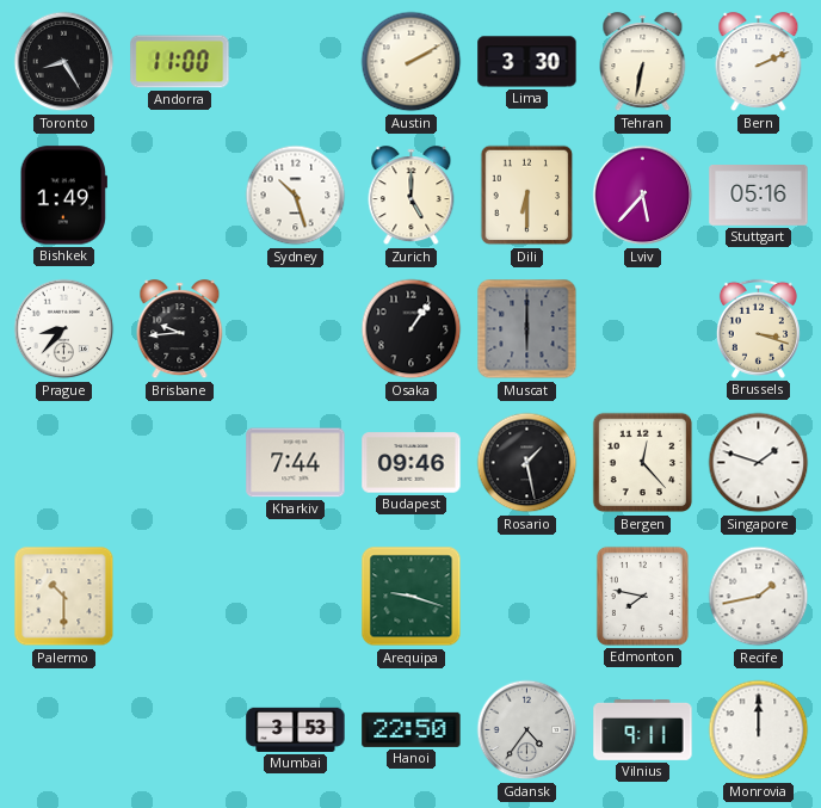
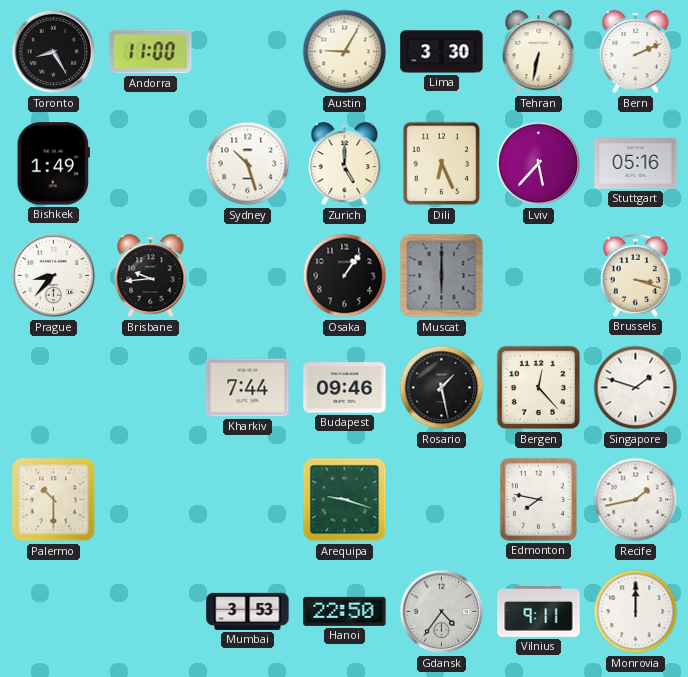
Austin: 2:10 -> 9:05 (345, 52)
Dili: 6:30 -> 6:26 (442, 164)
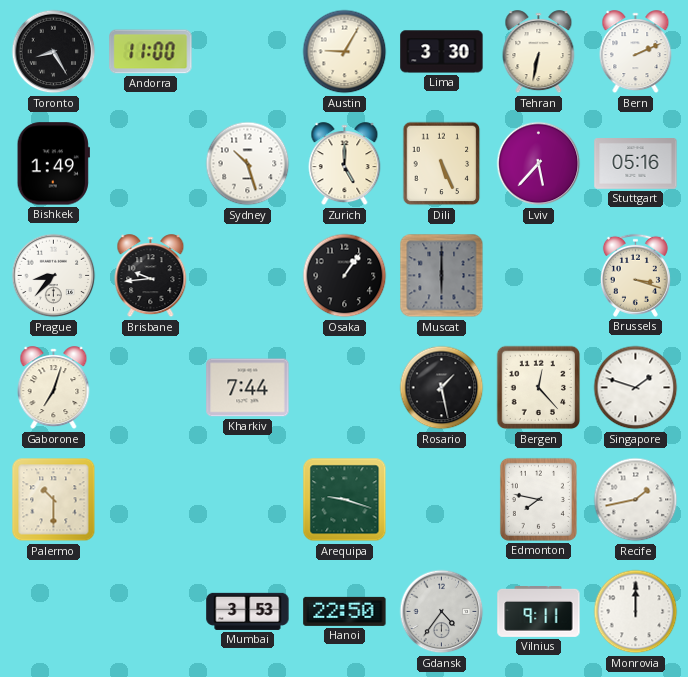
Dili: 6:26 -> 5:26 (442, 164)
Gaborone: none -> 7:03 (54, 388)
Budapest: 09:46 -> none (345, 388)
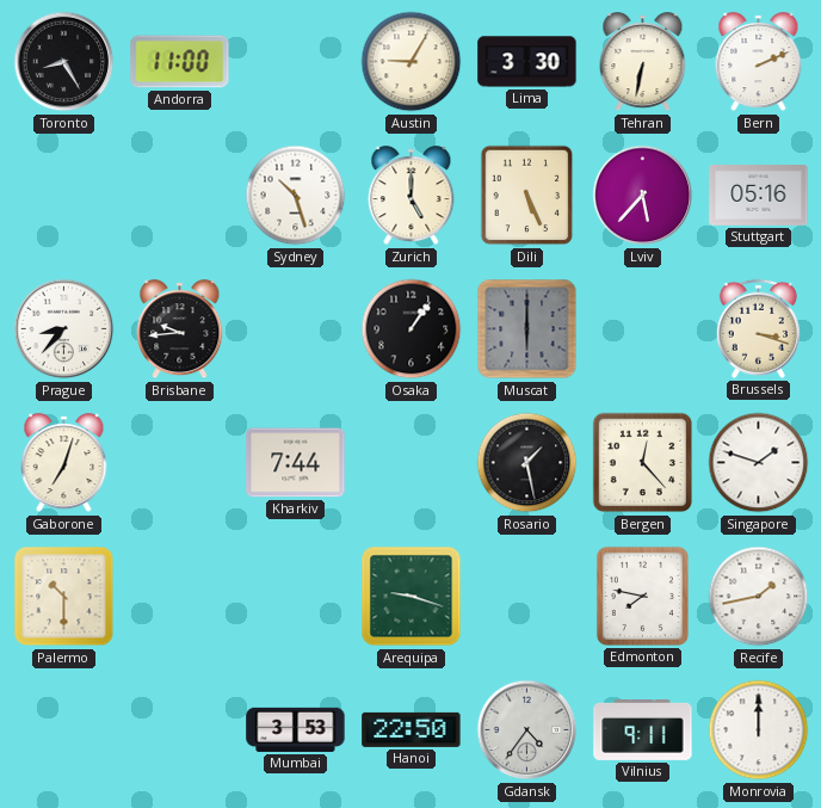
Bishkek: 1:49 -> none (53, 164)
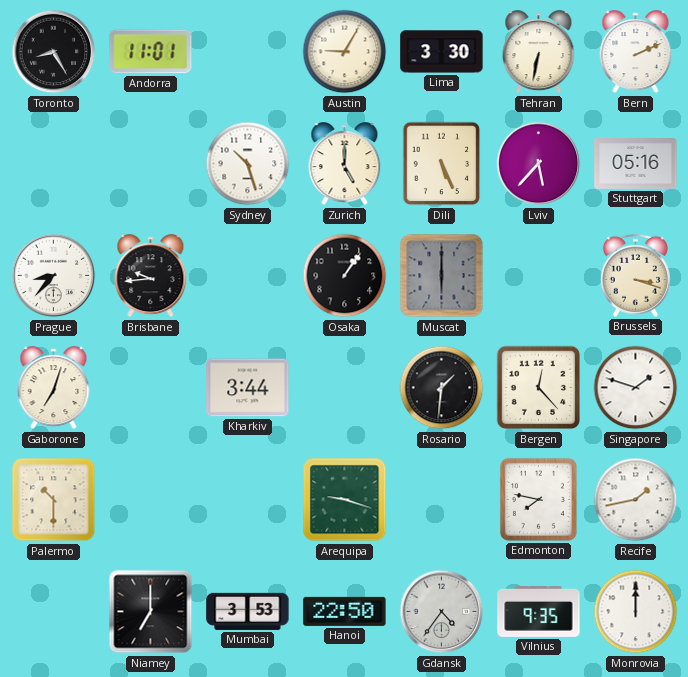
Andorra: 11:00 -> 11:01 (151, 52)
Kharkiv: 7:44 -> 3:44 (248, 388)
Rosario: 1:28 -> 1:31 (442, 388)
Niamey: none -> 7:00 (151, 612)
Vilnius: 9:11 -> 9:35 (539, 612)
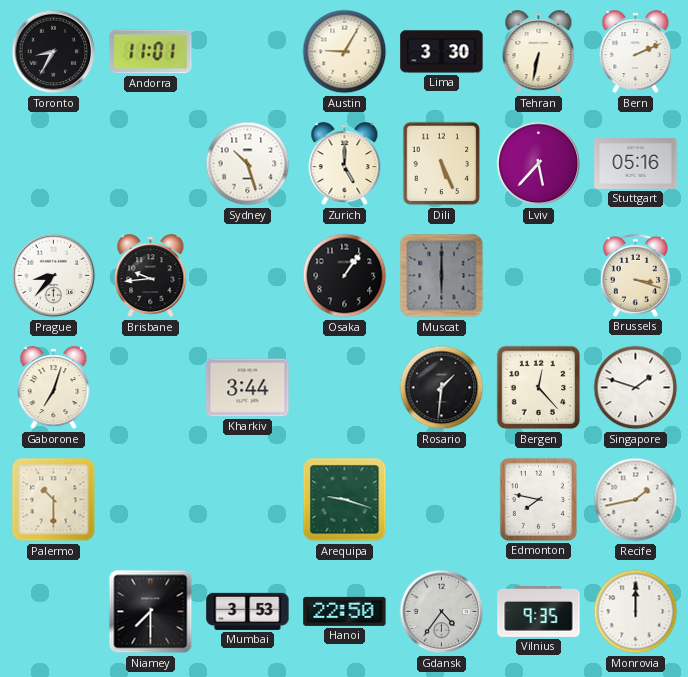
Toronto: 8:25 -> 8:35 (54, 52)
Niamey: 7:00 -> 7:30 (151, 612)
